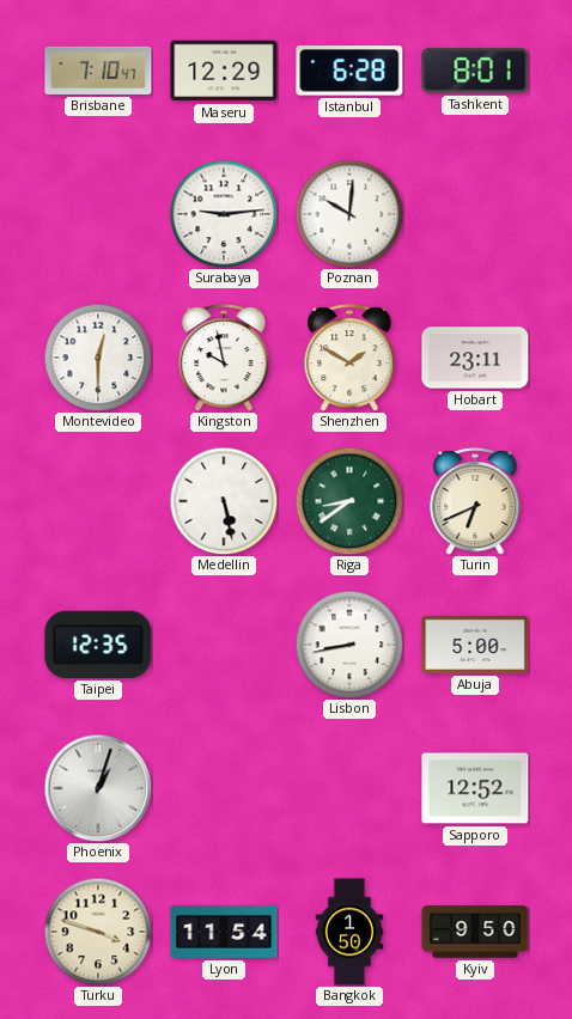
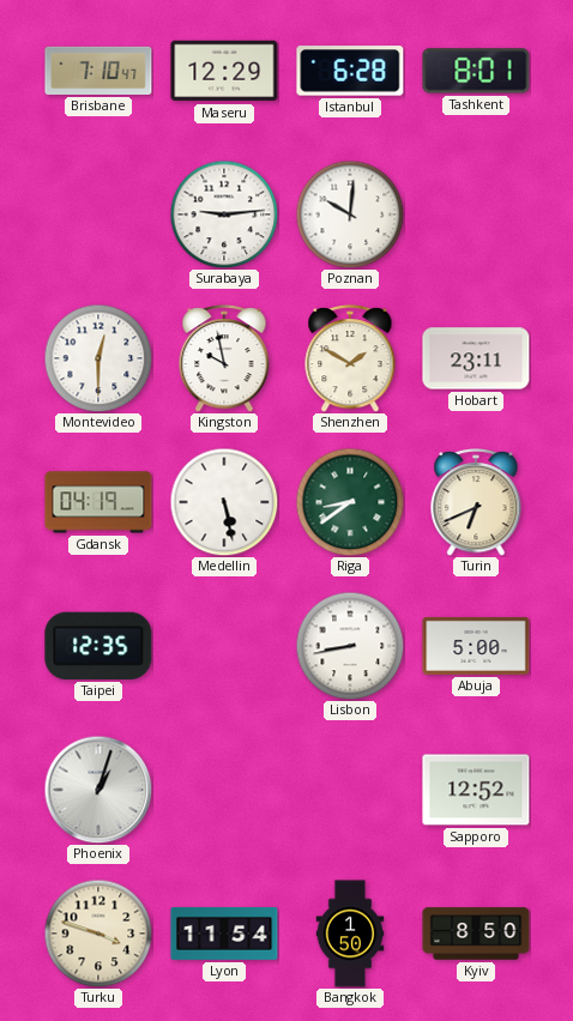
Gdansk: none -> 04:19 (98, 502)
Kyiv: 9:50 -> 8:50 (476, 934)
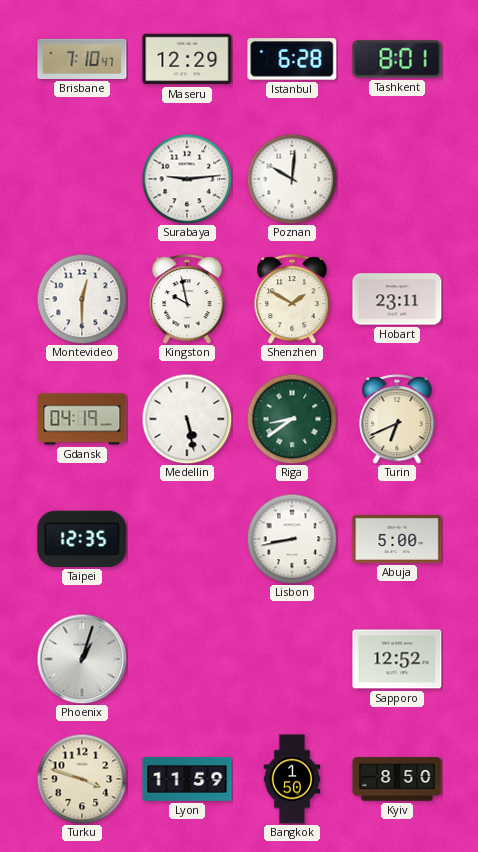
Lyon: 11:54 -> 11:59 (187, 780)
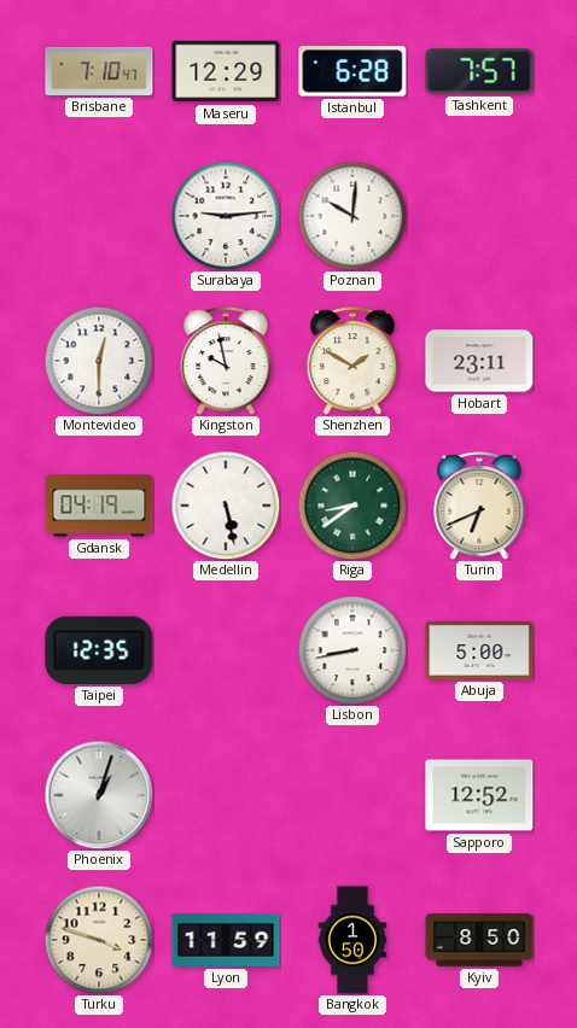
Tashkent: 8:01 -> 7:57 (479, 71)
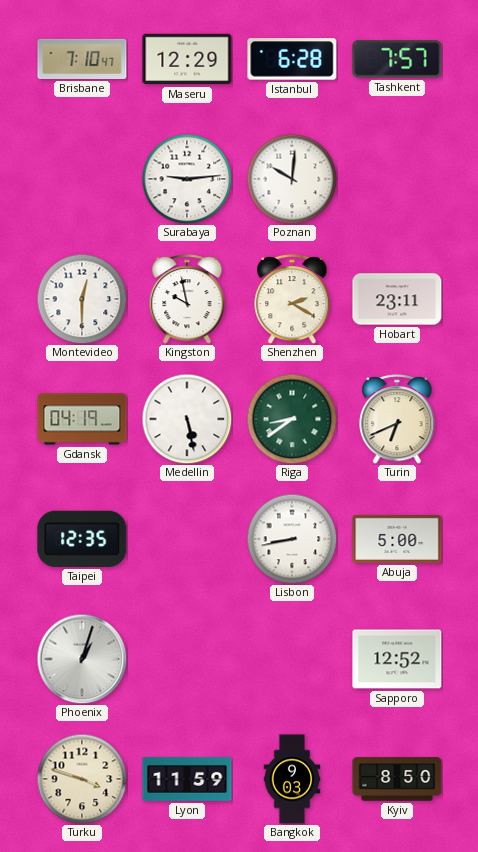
Shenzhen: 1:50 -> 2:20 (292, 299)
Bangkok: 1:50 -> 9:03 (292, 779)
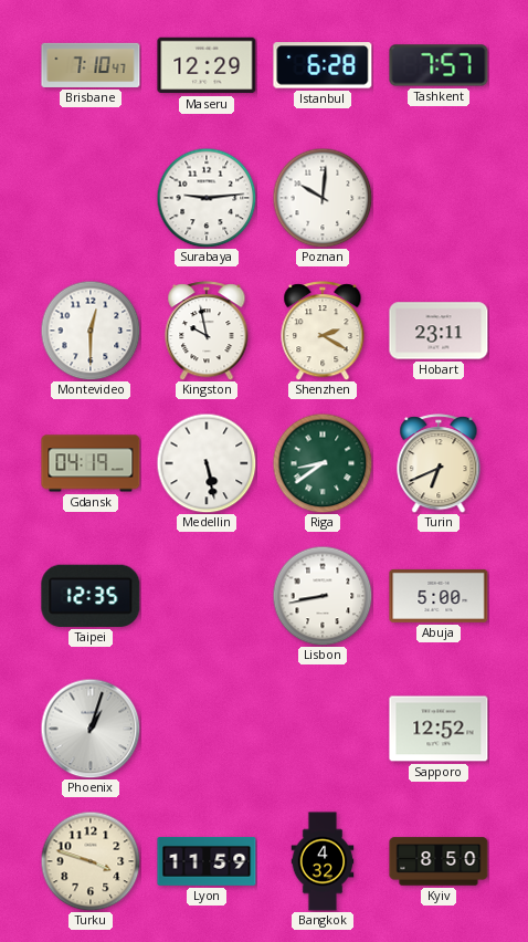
Bangkok: 9:03 -> 4:32 (323, 861)
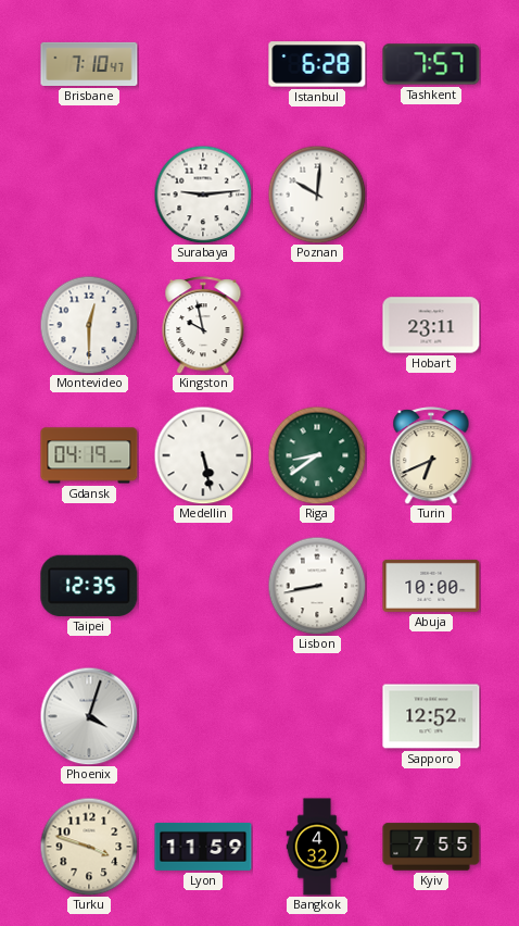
Maseru: 12:29 -> none (207, 65)
Shenzhen: 2:20 -> none (323, 331)
Abuja: 5:00 -> 10:00 (431, 586)
Phoenix: 1:03 -> 4:03 (89, 716)
Kyiv: 8:50 -> 7:55 (431, 847)
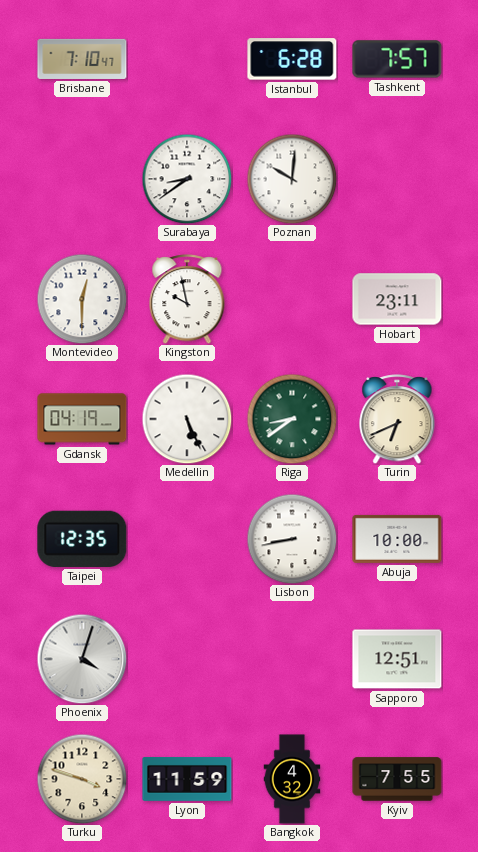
Surabaya: 9:14 -> 8:39 (187, 179)
Medellin: 5:28 -> 5:26 (187, 419)
Sapporo: 12:52 -> 12:51 (397, 659)
